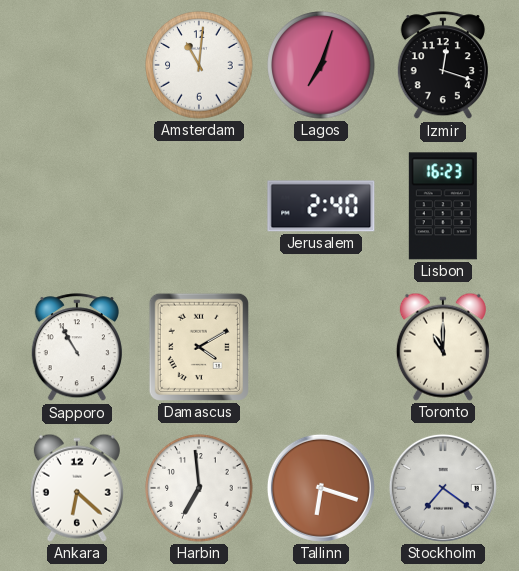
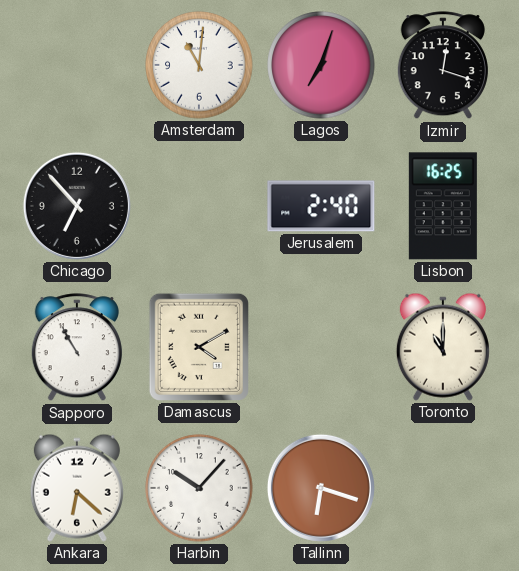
Chicago: none -> 6:53 (77, 206)
Lisbon: 16:23 -> 16:25 (443, 206)
Harbin: 6:59 -> 10:07 (199, 488)
Stockholm: 7:21 -> none (443, 488)
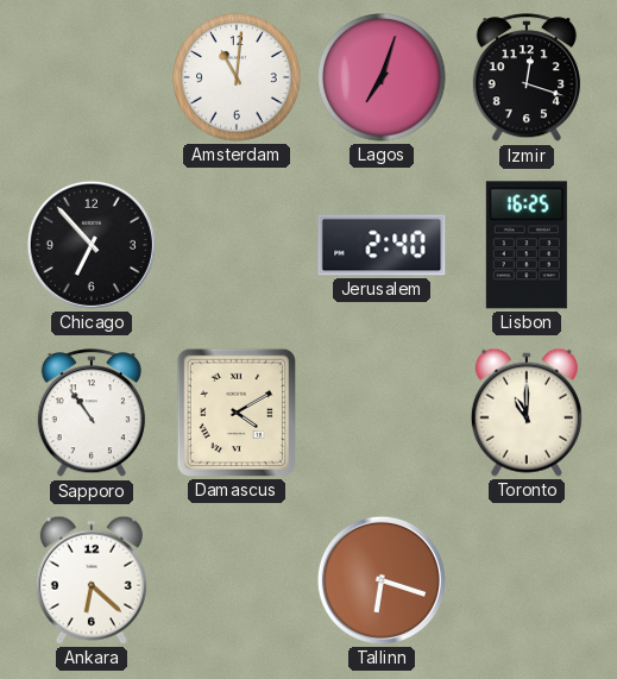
Sapporo: 10:55 -> 10:54 (92, 414)
Harbin: 10:07 -> none (199, 488)
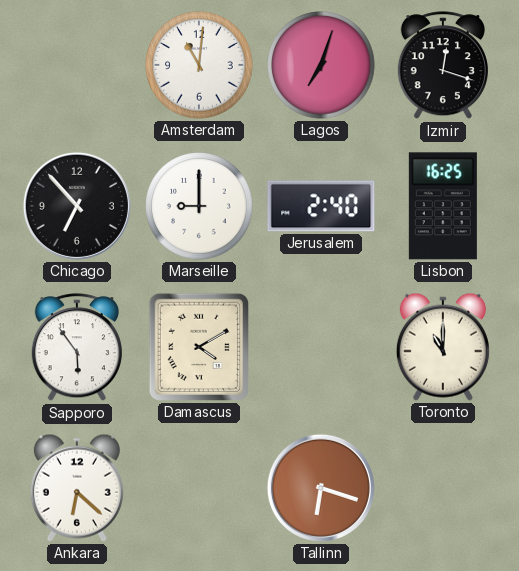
Marseille: none -> 9:00 (199, 206)
Sapporo: 10:54 -> 5:54 (77, 348)
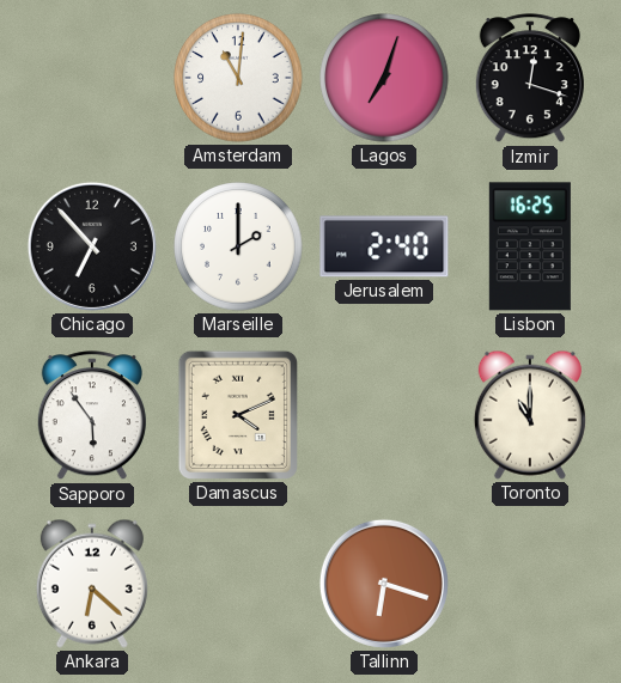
Marseille: 9:00 -> 2:00 (238, 246)
Damascus: 4:10 -> 4:11 (238, 415)
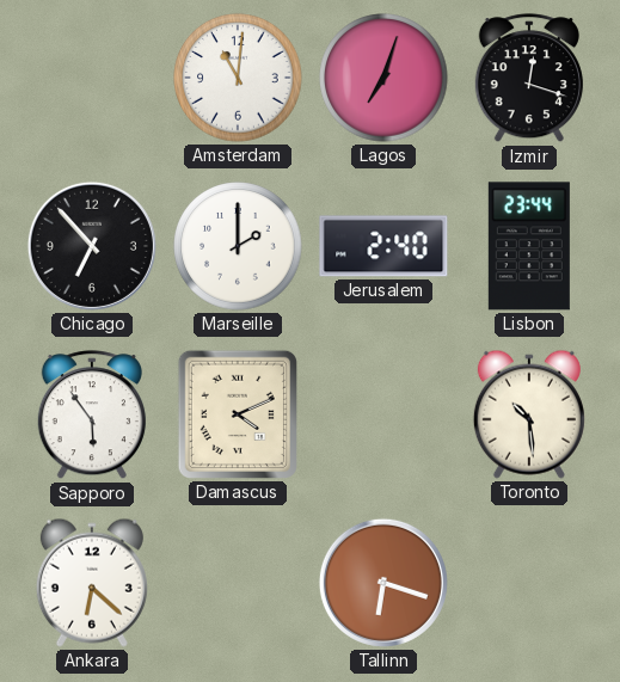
Lisbon: 16:25 -> 23:44 (529, 246)
Toronto: 11:00 -> 10:29 (529, 414)
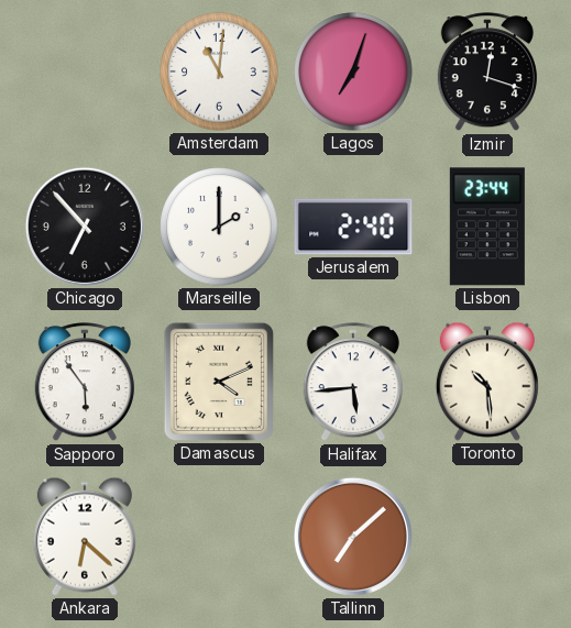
Halifax: none -> 5:44 (353, 383)
Tallinn: 6:18 -> 7:08 (353, 537)
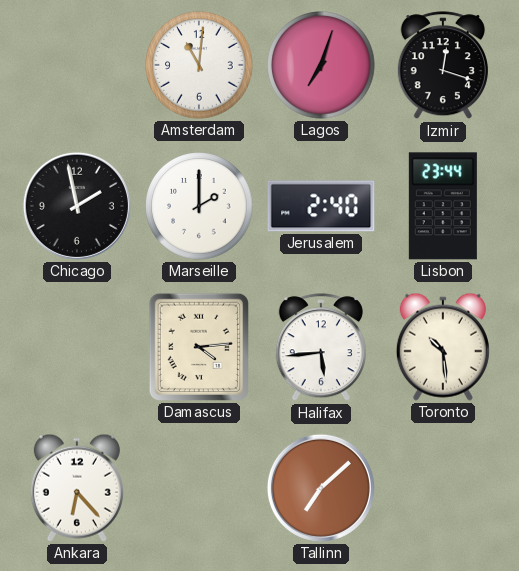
Chicago: 6:53 -> 1:58 (77, 206)
Sapporo: 5:54 -> none (85, 383)
Damascus: 4:11 -> 4:14 (199, 347)
Ankara: 6:22 -> 6:23 (77, 488)
